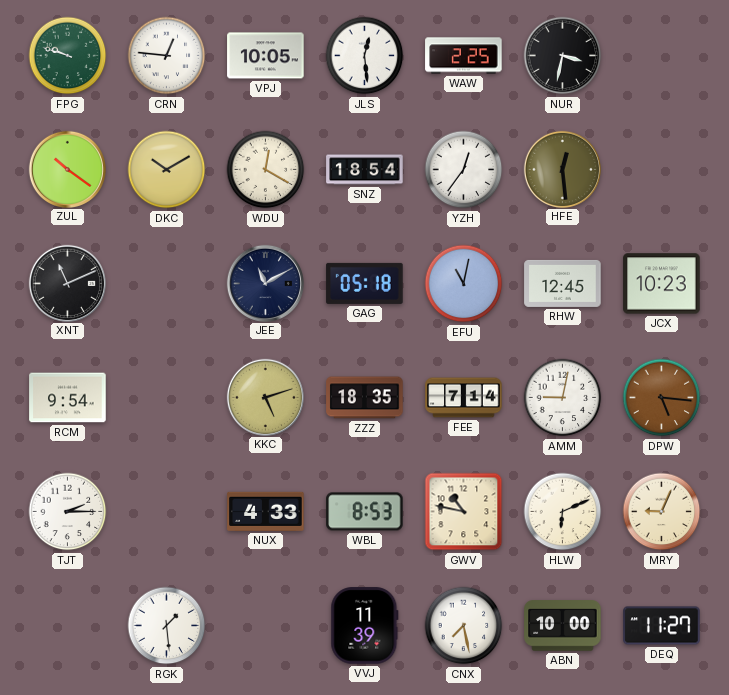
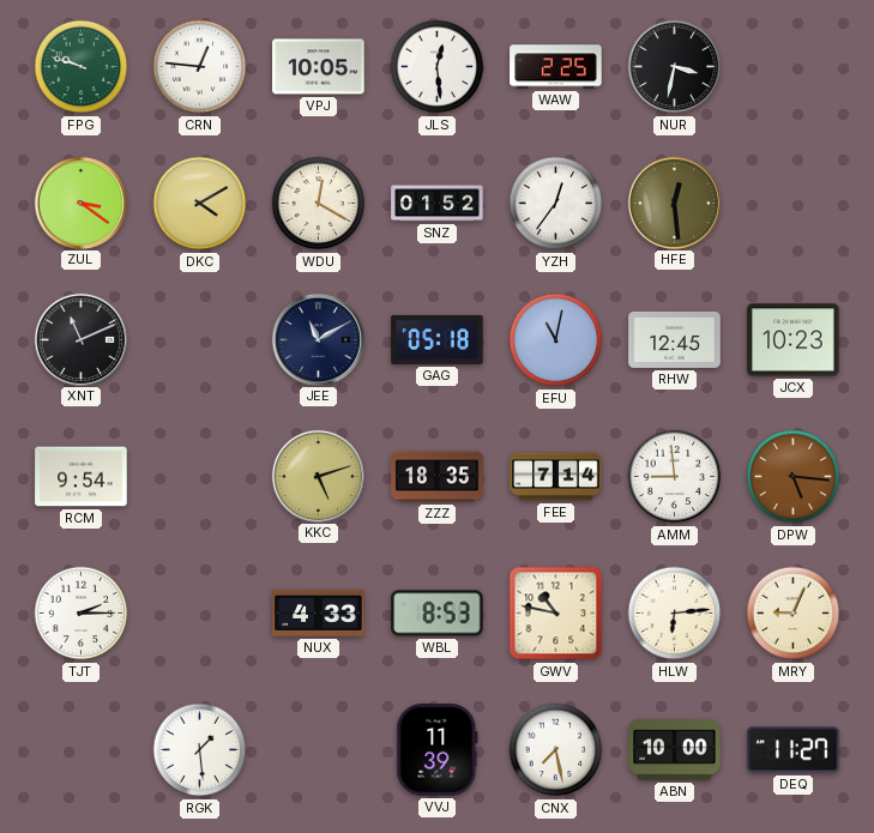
ZUL: 10:21 -> 3:21 (80, 203)
DKC: 10:10 -> 4:10 (200, 204)
SNZ: 18:54 -> 01:52 (438, 204)
AMM: 9:02 -> 8:59 (675, 477)
HLW: 6:11 -> 6:14 (675, 614)
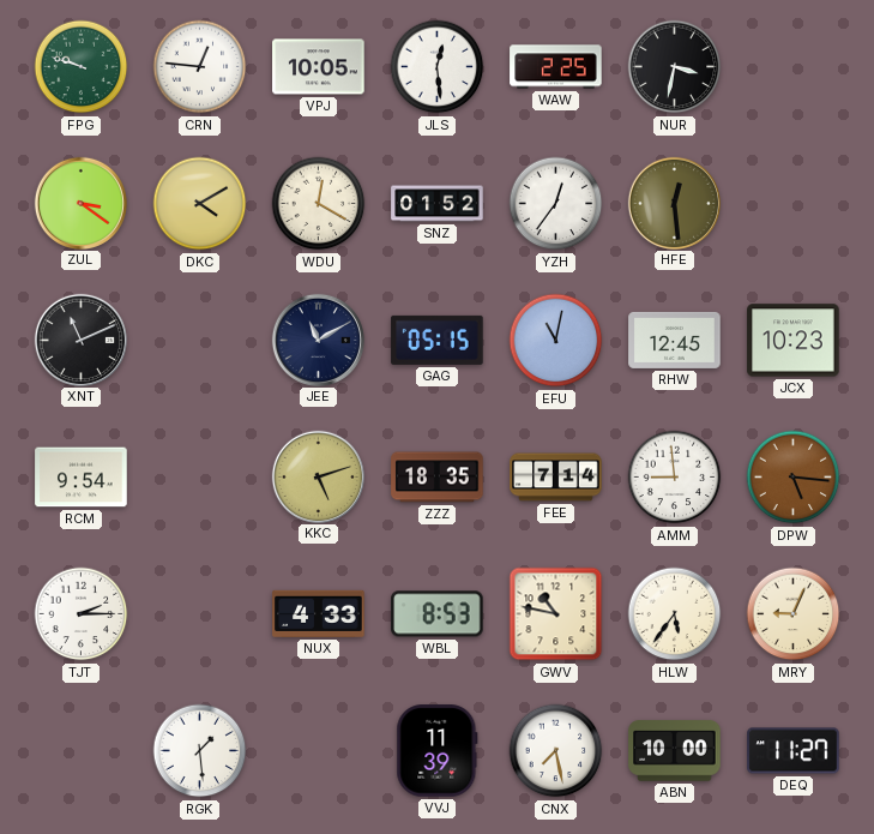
GAG: 05:18 -> 05:15 (438, 340)
HLW: 6:14 -> 5:36 (675, 614)
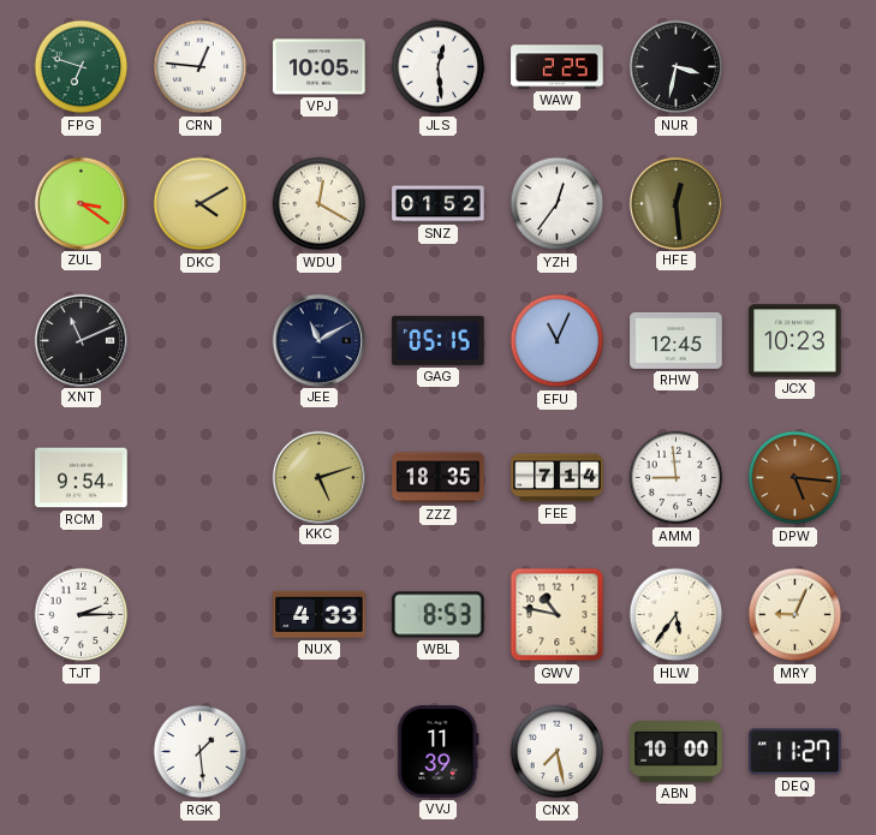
FPG: 9:48 -> 6:48 (82, 67)
EFU: 11:02 -> 11:04 (558, 341)
